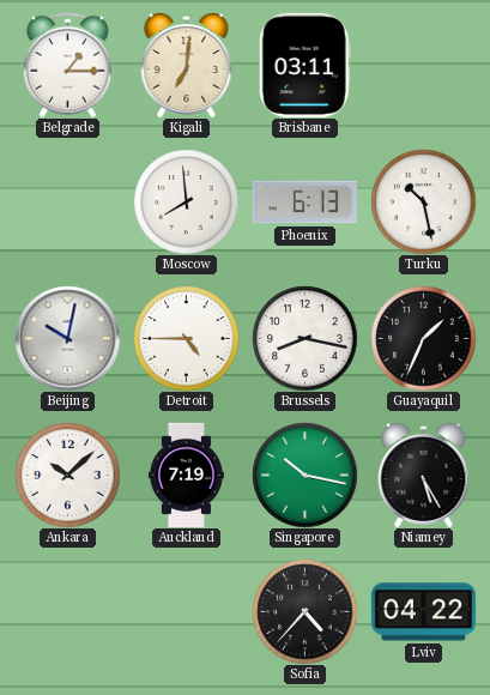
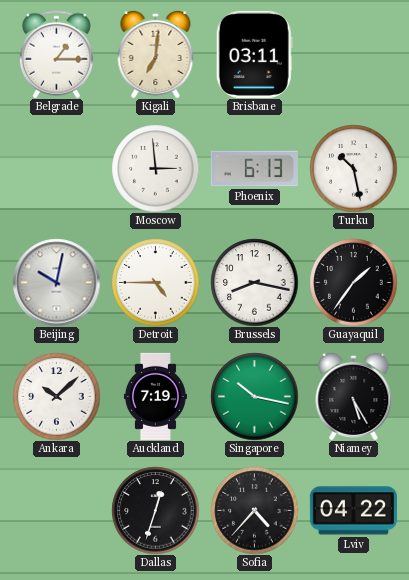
Moscow: 7:59 -> 2:59 (155, 168)
Guayaquil: 1:34 -> 1:36 (353, 282)
Dallas: none -> 12:33 (155, 510)
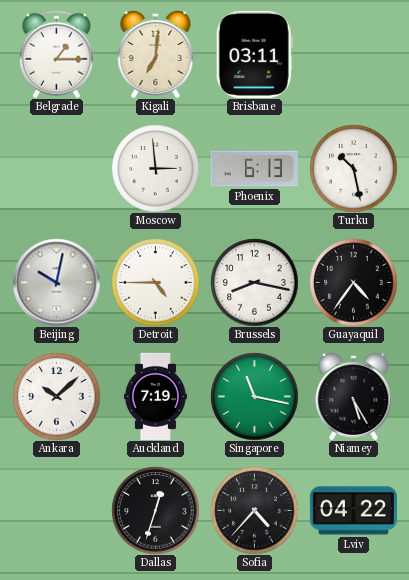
Guayaquil: 1:36 -> 4:36 (353, 282)
Singapore: 10:17 -> 11:17 (254, 396)
